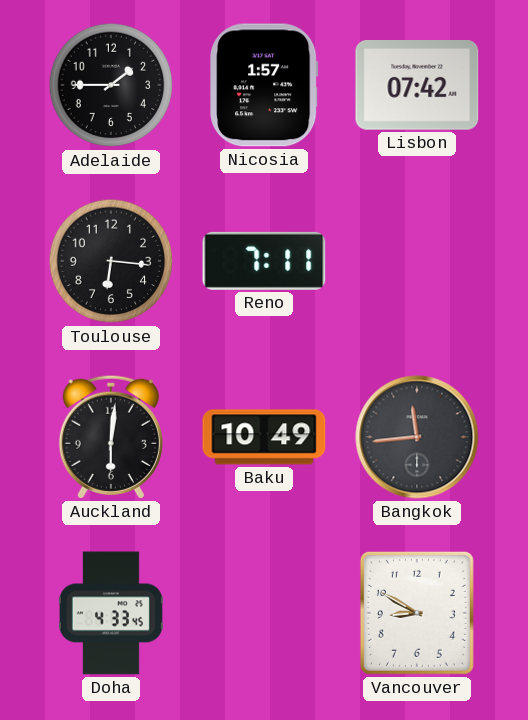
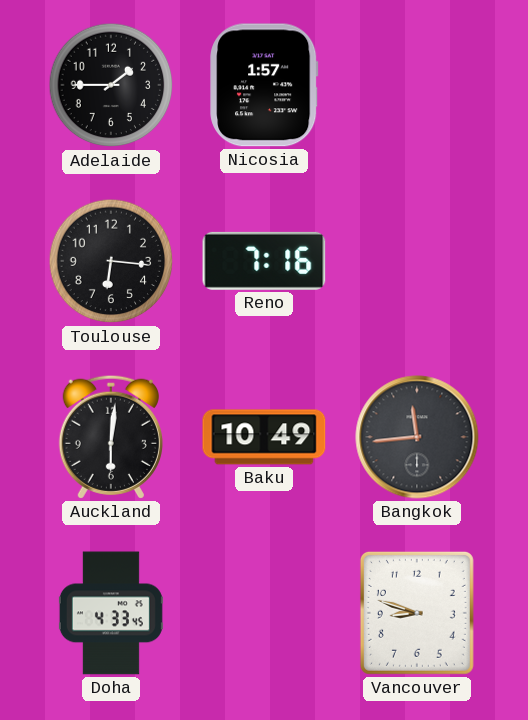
Lisbon: 07:42 -> none (417, 86)
Reno: 7:11 -> 7:16 (264, 261)
Vancouver: 8:50 -> 8:48 (417, 613)
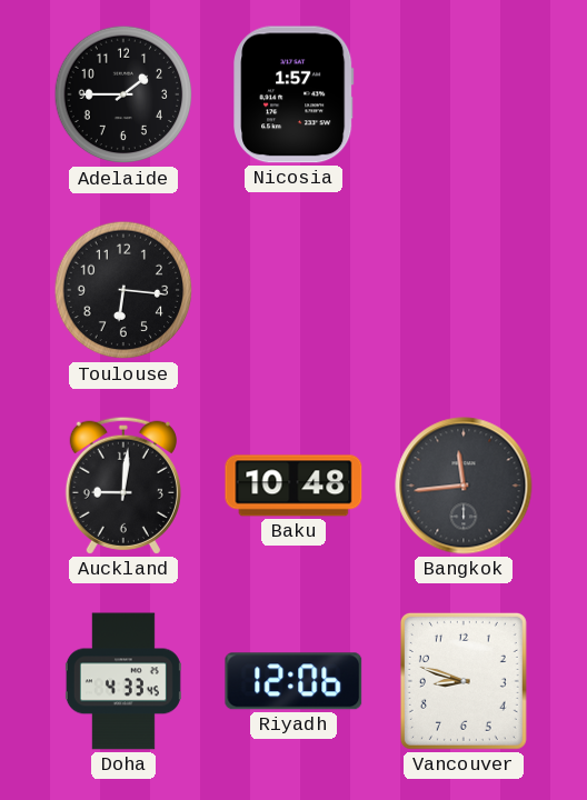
Reno: 7:16 -> none (264, 261)
Auckland: 6:01 -> 9:01 (123, 486)
Baku: 10:49 -> 10:48 (293, 486)
Riyadh: none -> 12:06 (293, 681)
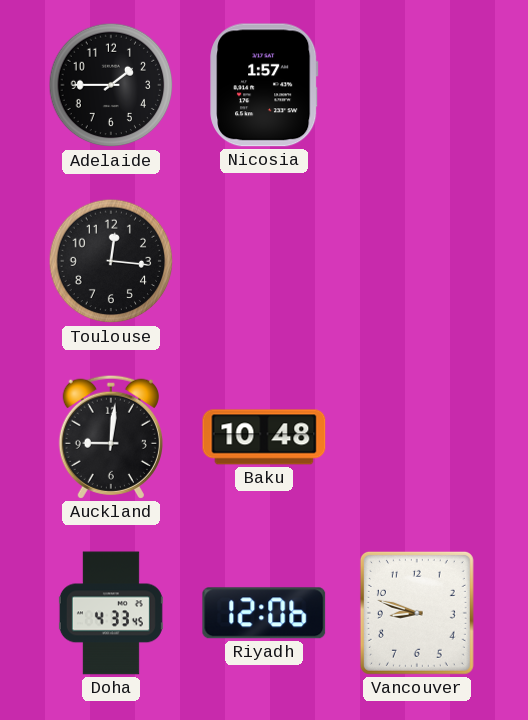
Toulouse: 6:16 -> 12:16 (111, 261)
Bangkok: 11:44 -> none (464, 486)
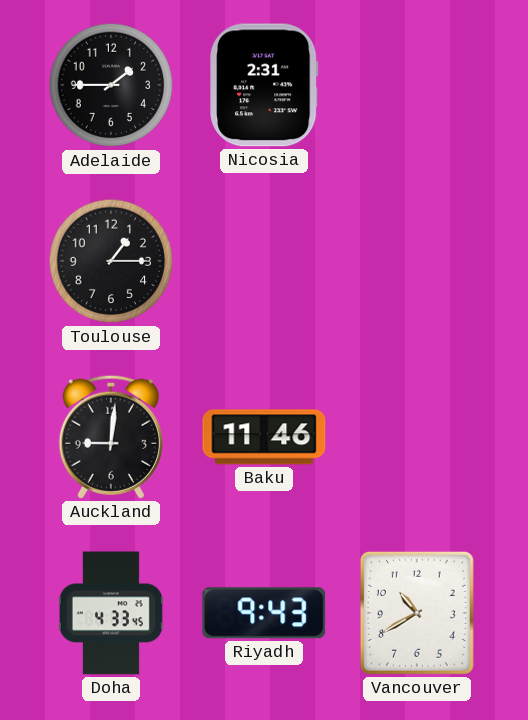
Nicosia: 1:57 -> 2:31 (264, 85)
Toulouse: 12:16 -> 1:15 (111, 261)
Baku: 10:48 -> 11:46 (264, 437)
Riyadh: 12:06 -> 9:43 (264, 613)
Vancouver: 8:48 -> 10:40 (417, 613)
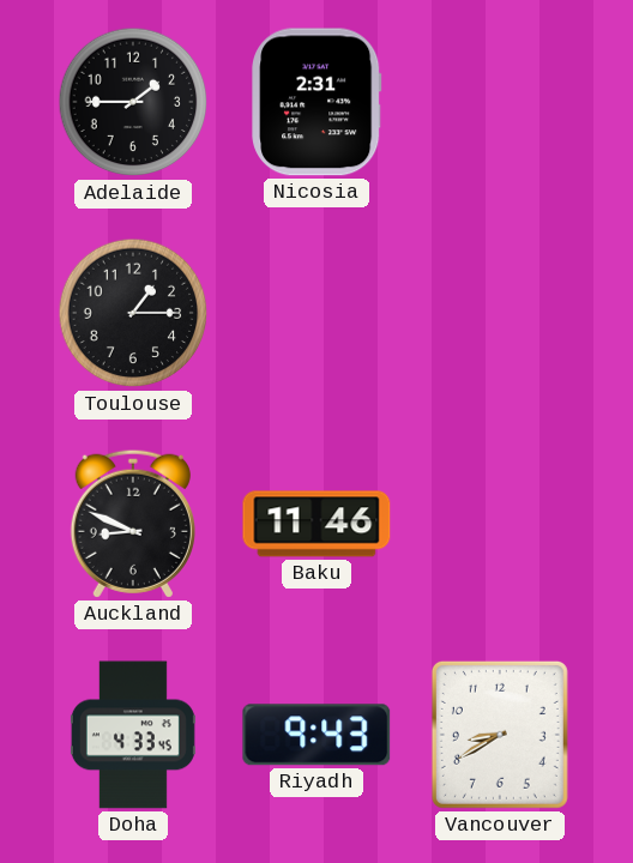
Auckland: 9:01 -> 8:49 (133, 524)
Vancouver: 10:40 -> 8:40 (500, 735)
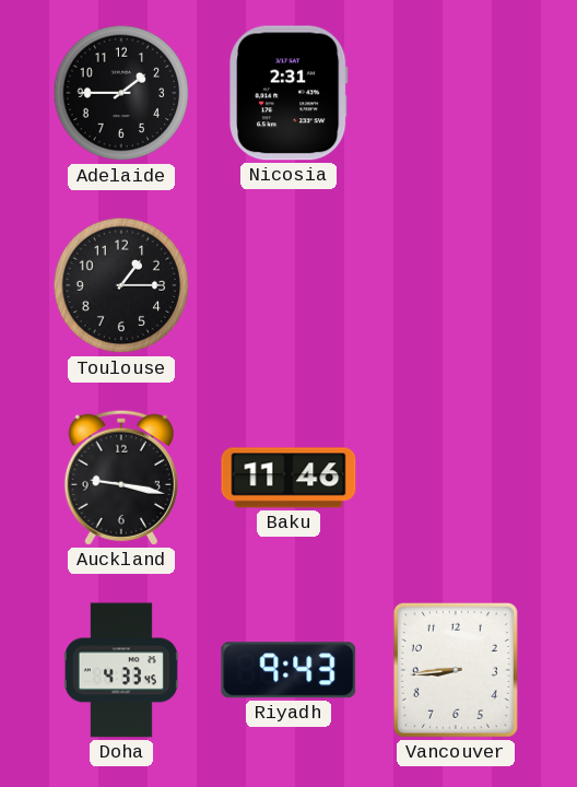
Auckland: 8:49 -> 9:17 (121, 478)
Vancouver: 8:40 -> 8:44 (456, 670)
